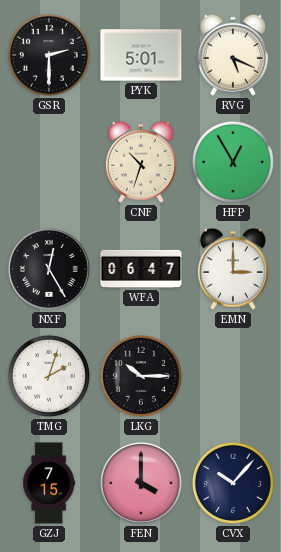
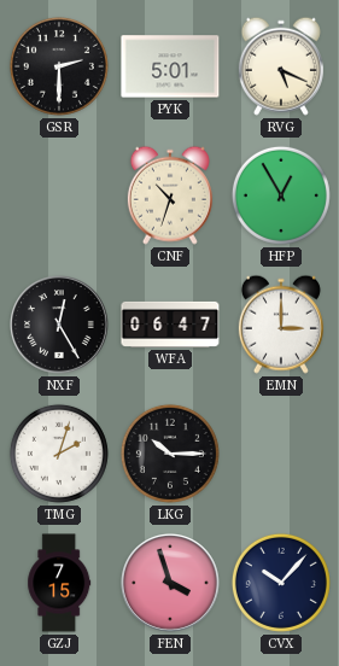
FEN: 4:00 -> 3:57 (171, 584)
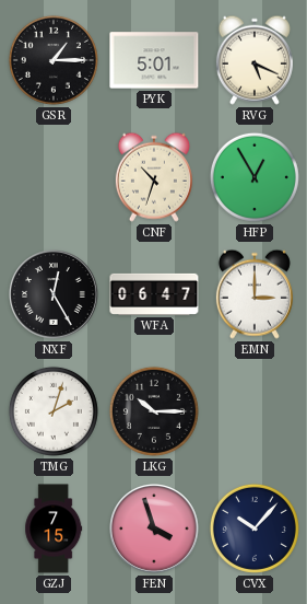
GSR: 2:30 -> 1:15 (54, 60)
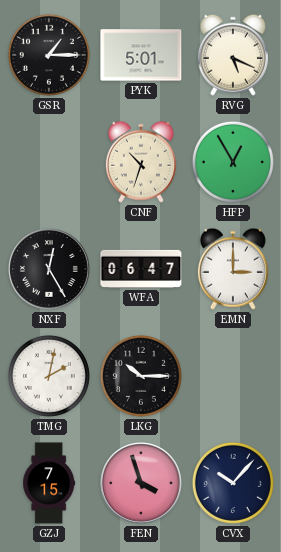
TMG: 2:03 -> 2:02 (49, 376)
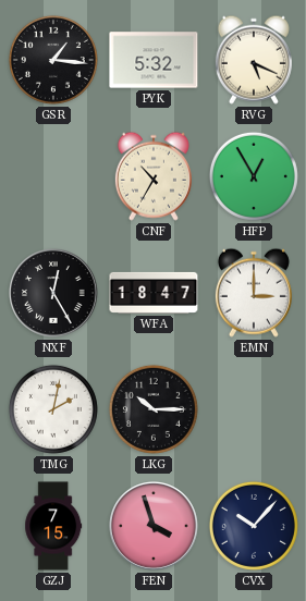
GSR: 1:15 -> 1:16 (53, 60)
PYK: 5:01 -> 5:32 (154, 60)
CNF: 10:33 -> 10:35 (154, 176)
WFA: 06:47 -> 18:47 (154, 293)
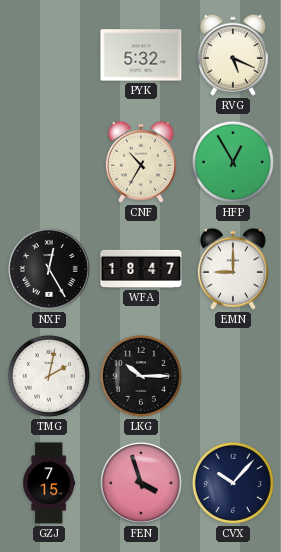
GSR: 1:16 -> none (53, 60)
EMN: 3:00 -> 9:00 (233, 269)
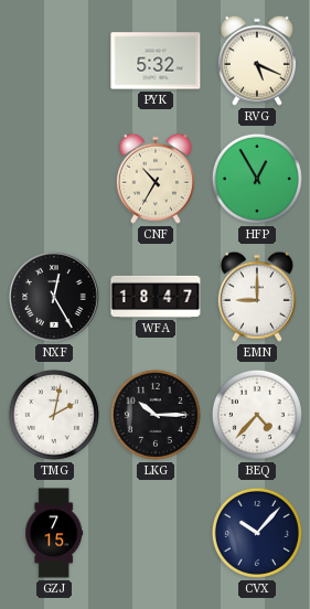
BEQ: none -> 4:37 (257, 415)
FEN: 3:57 -> none (142, 484)
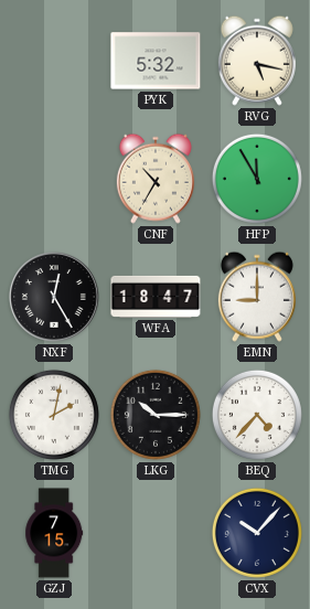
RVG: 5:19 -> 5:17 (257, 61)
HFP: 12:55 -> 11:55 (257, 179)
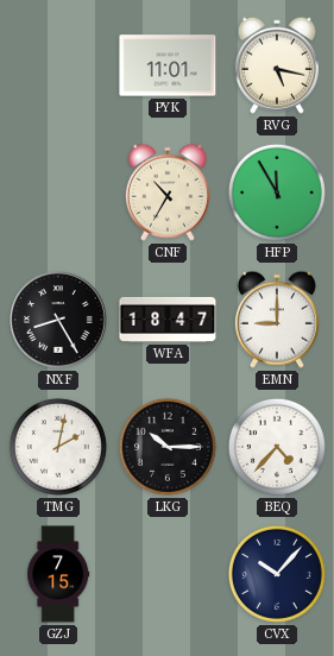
PYK: 5:32 -> 11:01 (168, 65)
NXF: 12:25 -> 8:25 (59, 321)
